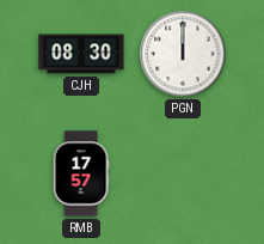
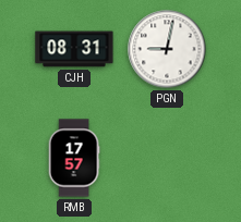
CJH: 08:30 -> 08:31 (74, 49)
PGN: 12:00 -> 9:02 (167, 49)
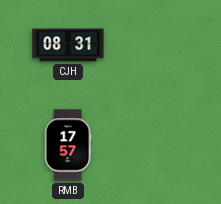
PGN: 9:02 -> none (167, 49)
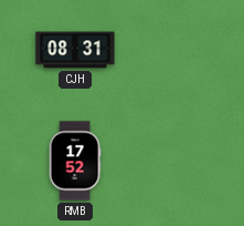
RMB: 17:57 -> 17:52 (75, 161)
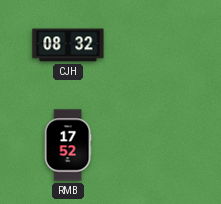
CJH: 08:31 -> 08:32 (68, 45)
